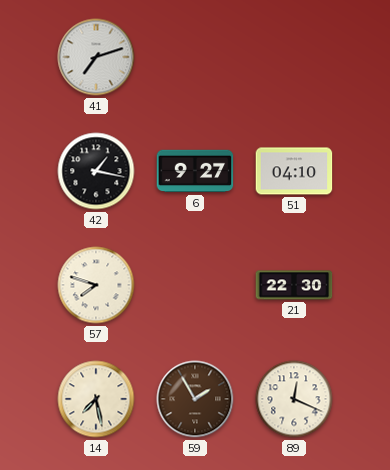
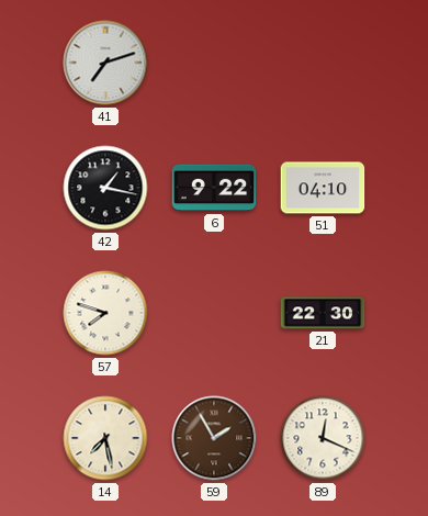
6: 9:27 -> 9:22 (214, 188)
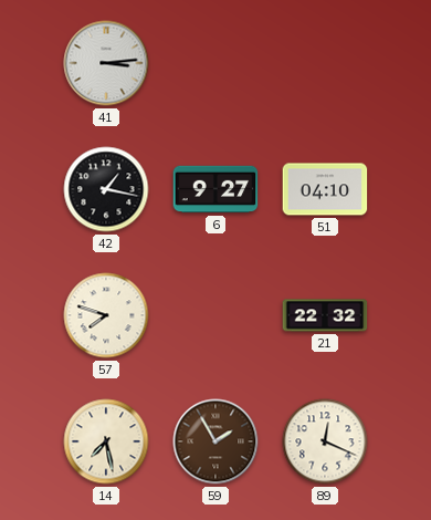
41: 7:12 -> 3:14 (106, 63)
6: 9:22 -> 9:27 (215, 189)
21: 22:30 -> 22:32 (325, 315)
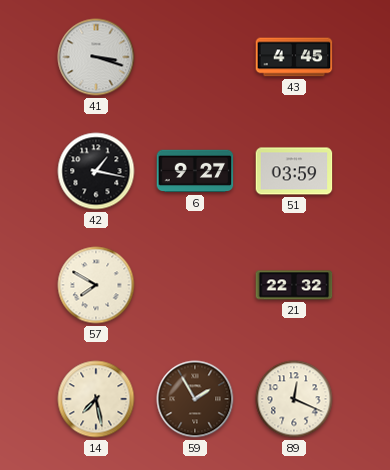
41: 3:14 -> 3:18 (96, 57)
43: none -> 4:45 (294, 57)
51: 04:10 -> 03:59 (294, 171)
57: 7:48 -> 7:50 (96, 285)
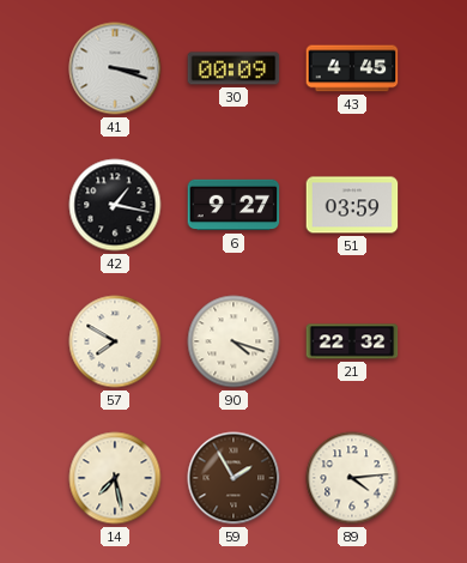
30: none -> 00:09 (233, 68)
90: none -> 4:18 (233, 341)
89: 12:19 -> 4:14 (352, 478)
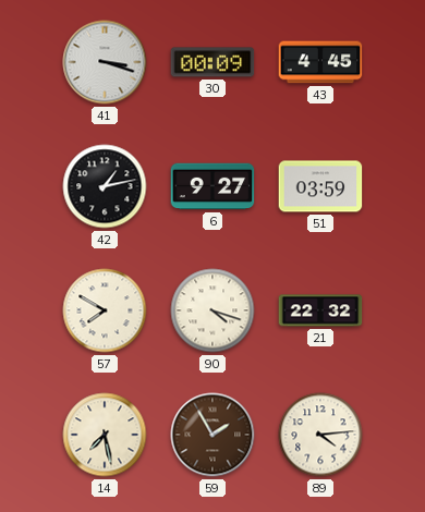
42: 1:17 -> 1:13 (105, 186)
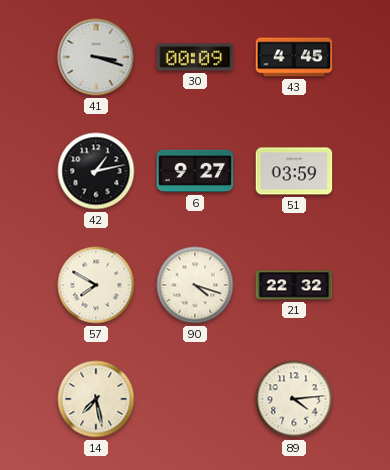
59: 1:55 -> none (212, 435)
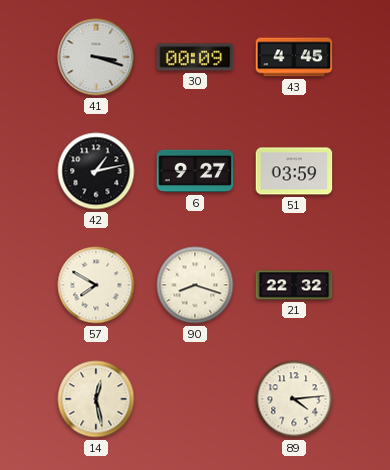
90: 4:18 -> 8:18 (195, 285)
14: 7:28 -> 12:28 (96, 399)
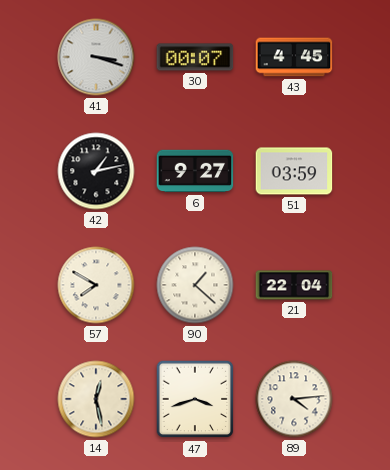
30: 00:09 -> 00:07 (195, 57)
90: 8:18 -> 1:22 (195, 285)
21: 22:32 -> 22:04 (294, 285)
47: none -> 3:42 (195, 399)
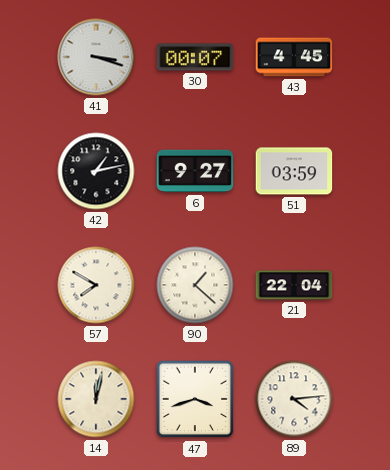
14: 12:28 -> 12:02 (96, 399)
